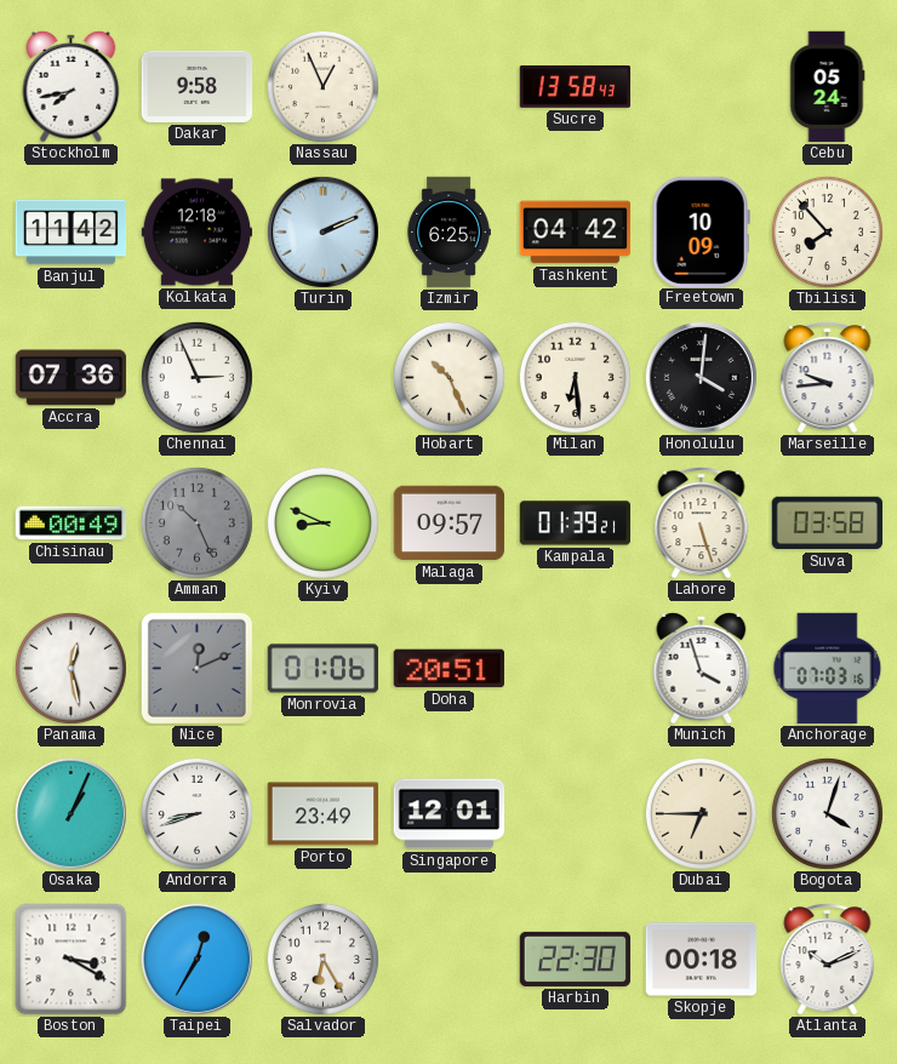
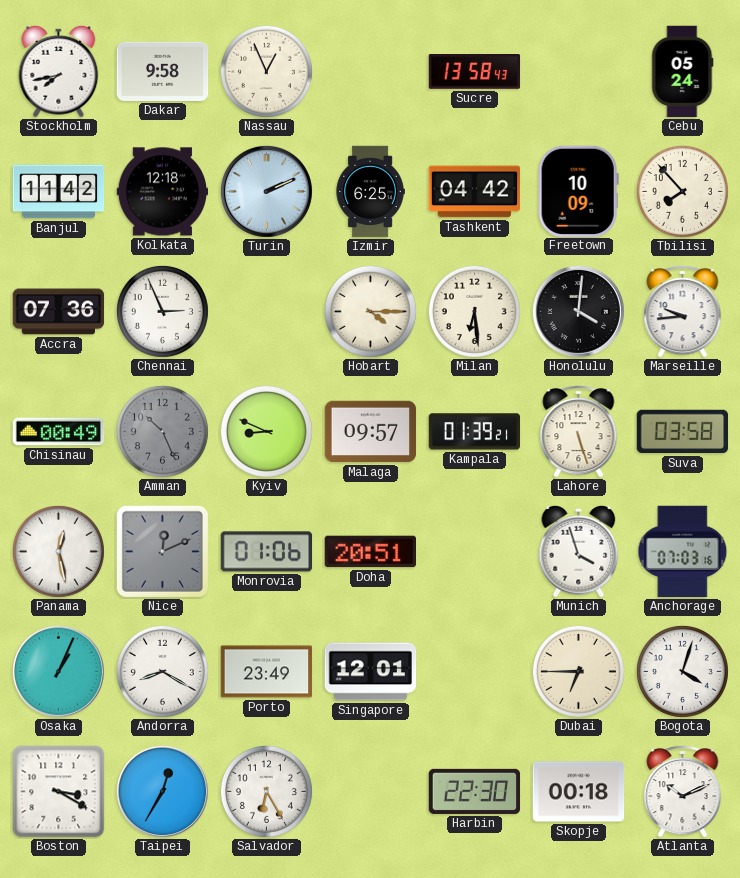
Hobart: 10:26 -> 4:15 (370, 311)
Andorra: 8:42 -> 8:20 (162, 671)
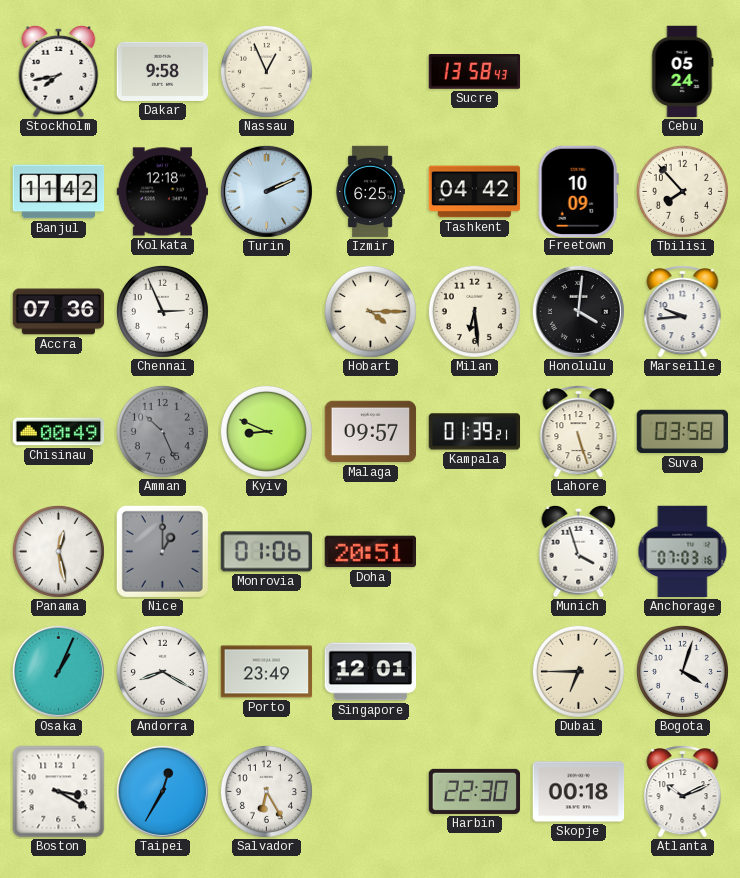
Nice: 12:11 -> 1:00 (162, 551)
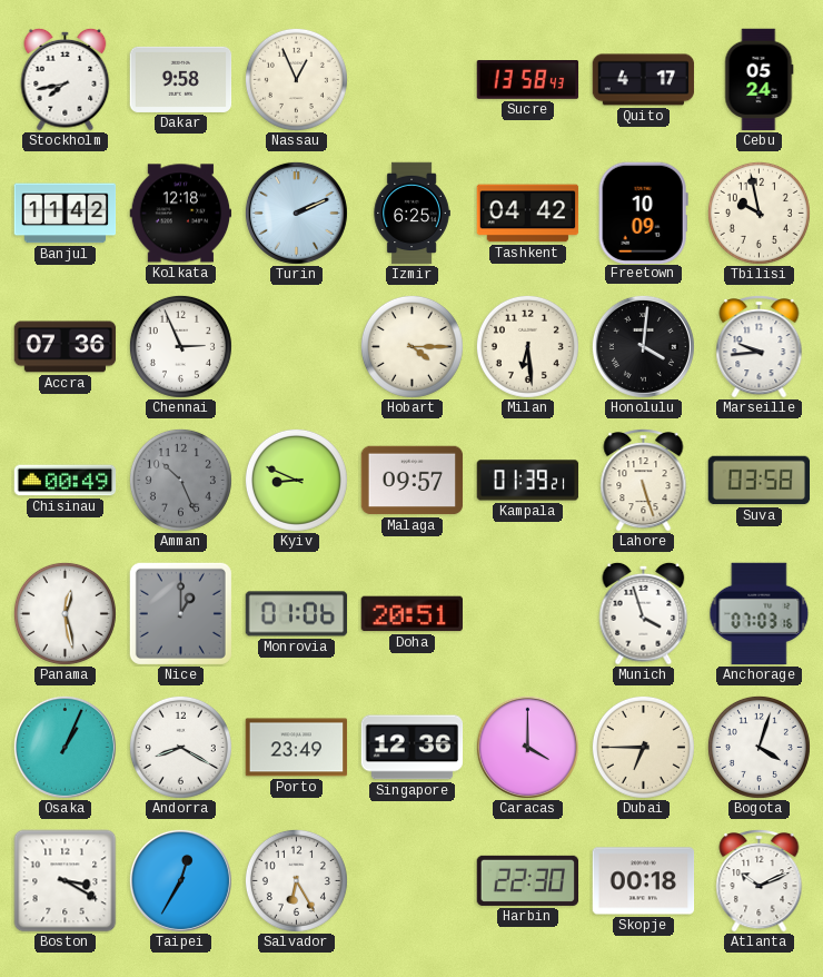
Quito: none -> 4:17 (644, 80)
Tbilisi: 7:53 -> 9:58 (758, 213)
Singapore: 12:01 -> 12:36 (413, 748)
Caracas: none -> 4:00 (527, 747)
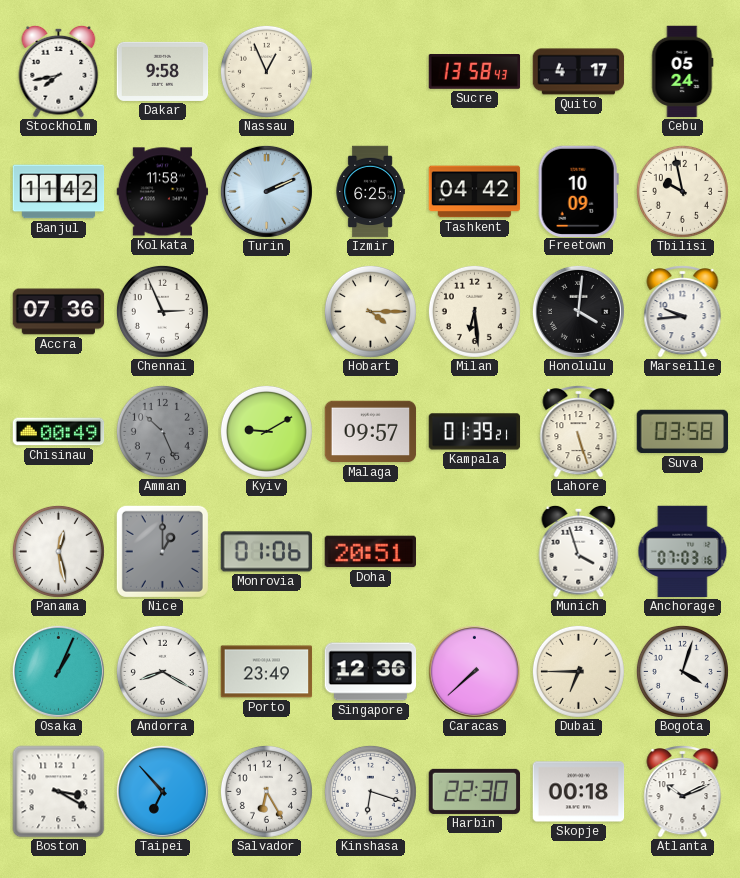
Kolkata: 12:18 -> 11:58 (163, 192)
Kyiv: 8:49 -> 9:10 (266, 431)
Caracas: 4:00 -> 7:38 (474, 671)
Taipei: 12:35 -> 6:53 (162, 791)
Kinshasa: none -> 6:18 (370, 791)
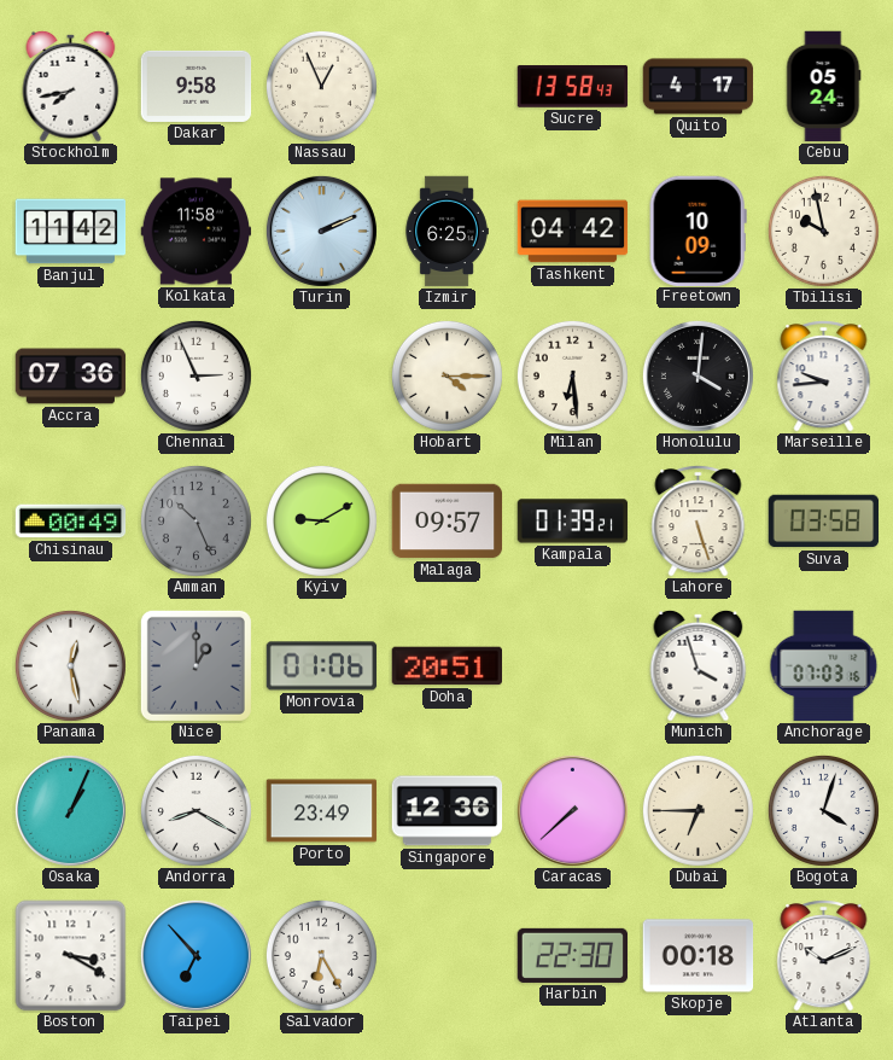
Kinshasa: 6:18 -> none (370, 791)
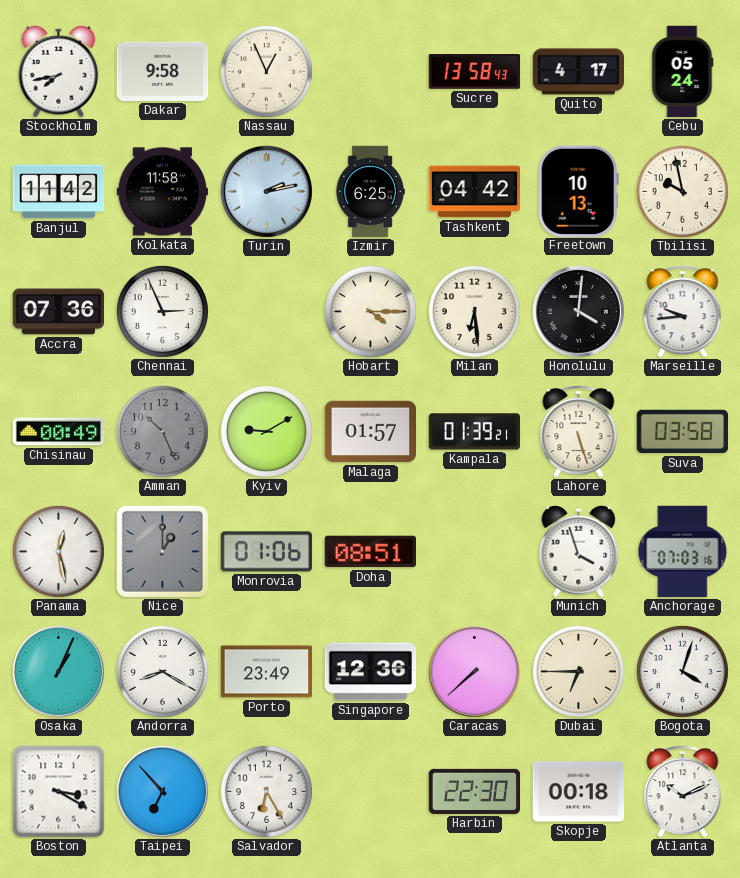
Turin: 2:11 -> 2:13 (266, 191)
Freetown: 10:09 -> 10:13 (578, 191)
Malaga: 09:57 -> 01:57 (371, 432)
Doha: 20:51 -> 08:51 (370, 552)
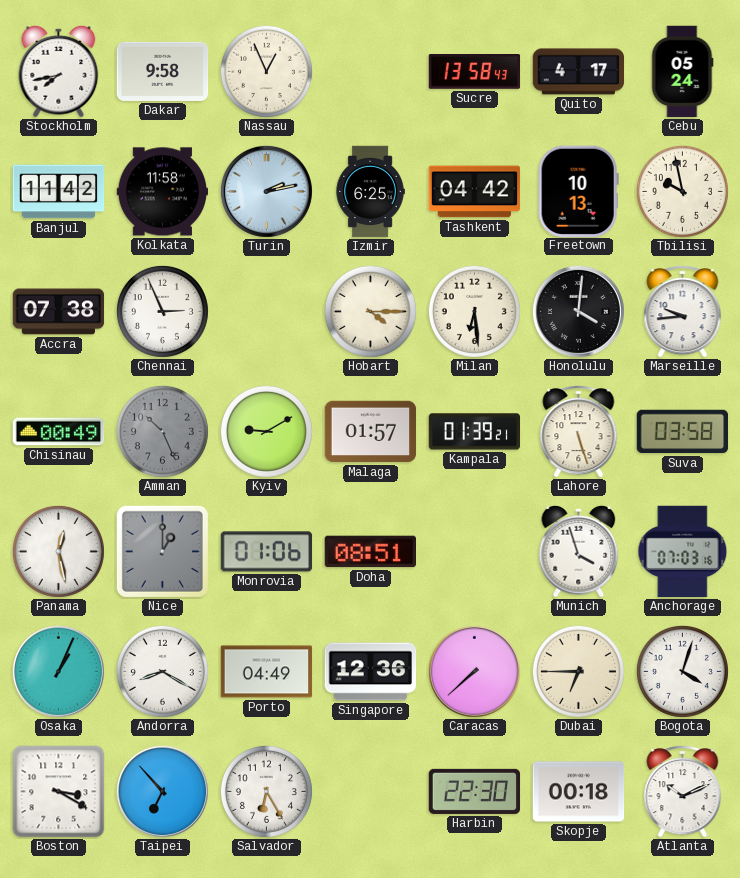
Accra: 07:36 -> 07:38 (59, 312)
Porto: 23:49 -> 04:49 (267, 672)
